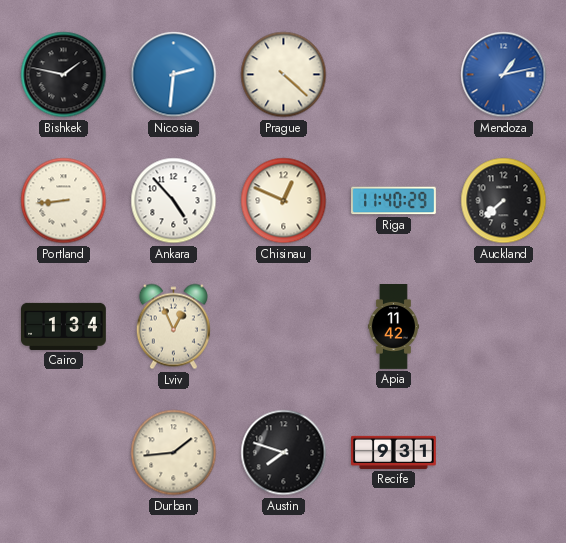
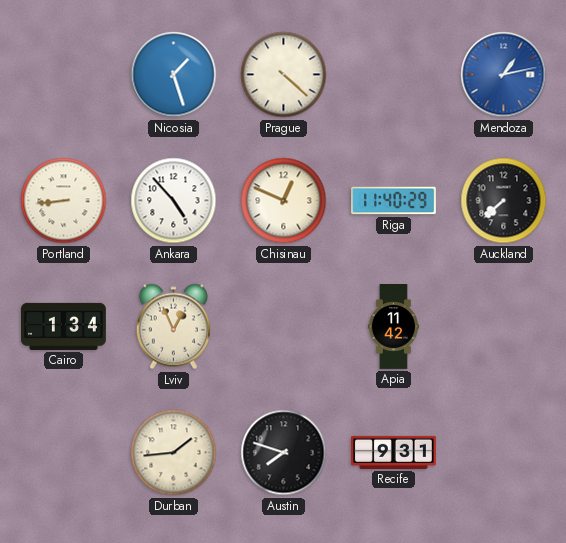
Bishkek: 1:47 -> none (64, 75)
Nicosia: 2:31 -> 1:27 (174, 75)
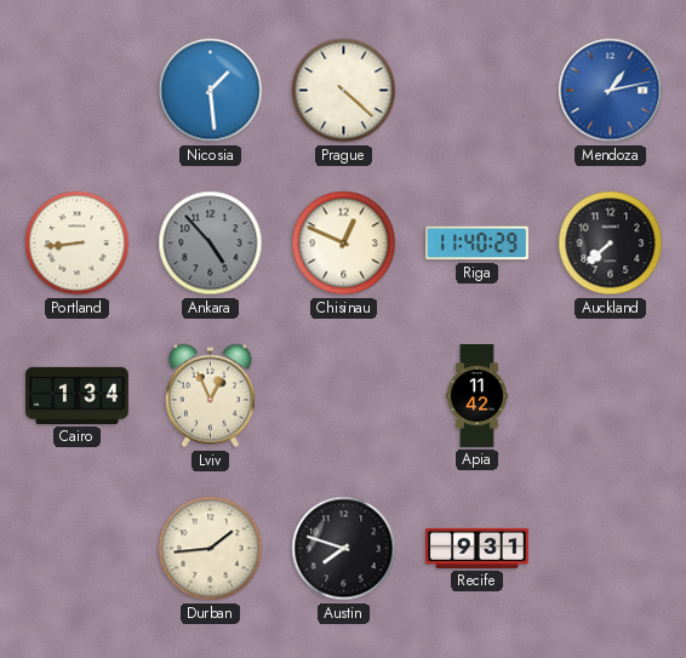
Nicosia: 1:27 -> 1:29 (211, 91)
Ankara dial: white -> grey (211, 244)
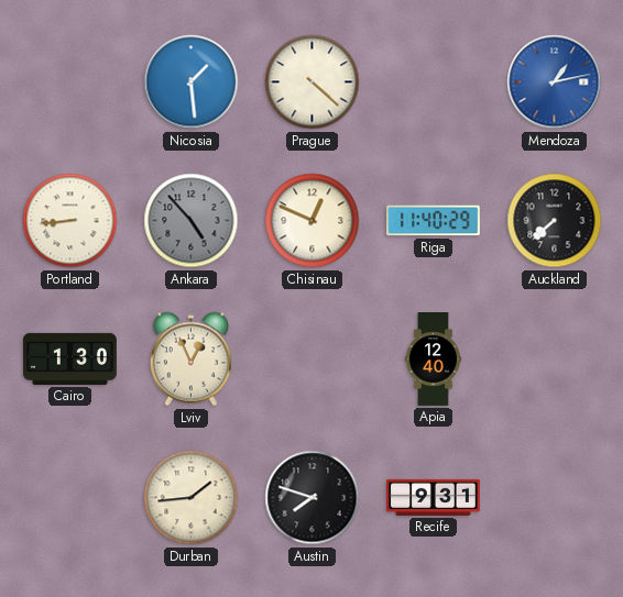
Cairo: 1:34 -> 1:30 (70, 358)
Apia: 11:42 -> 12:40 (433, 360)
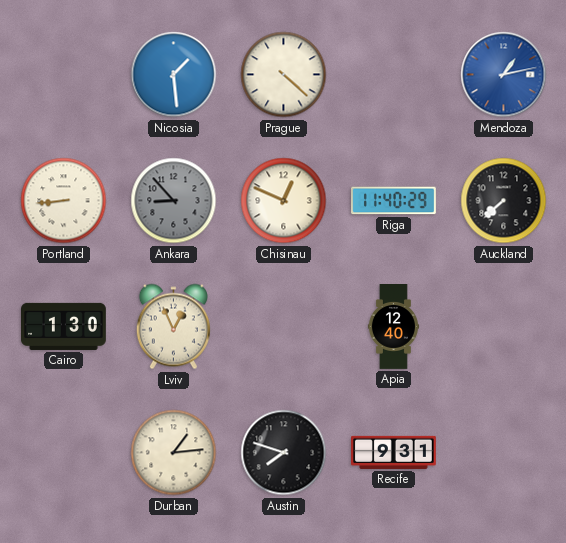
Ankara: 4:53 -> 8:53 (174, 201)
Durban: 1:44 -> 1:14 (174, 453)
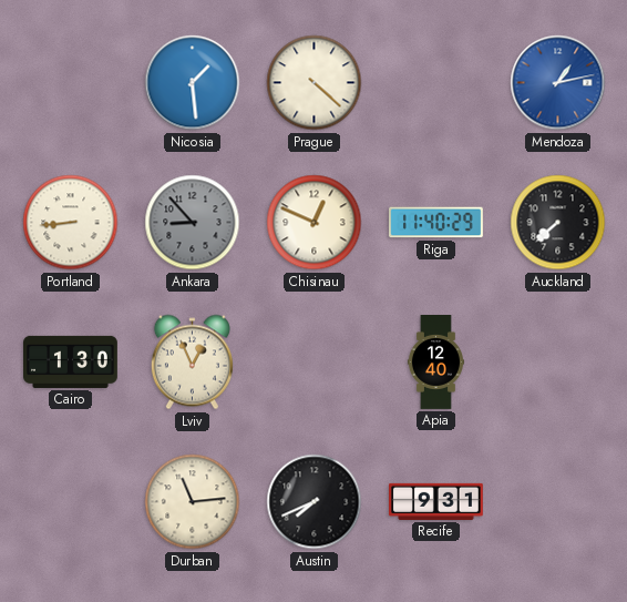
Durban: 1:14 -> 11:14 (193, 502)
Austin: 7:48 -> 7:41 (315, 502)
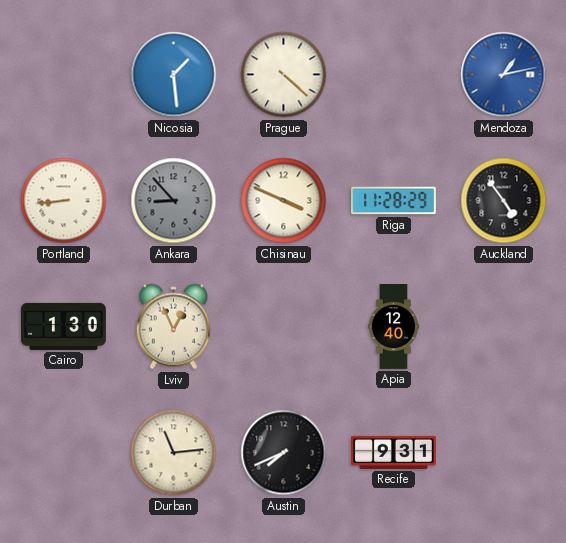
Chisinau: 12:49 -> 3:49 (284, 201)
Riga: 11:40 -> 11:28 (394, 201)
Auckland: 7:38 -> 4:54 (504, 201)
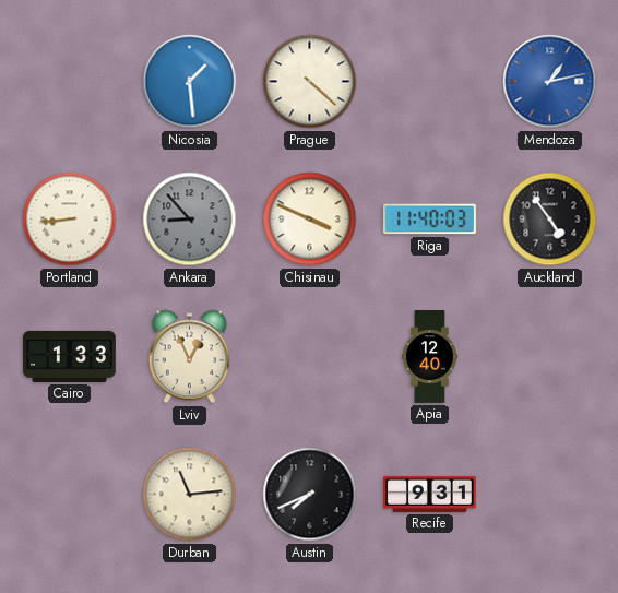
Riga: 11:28 -> 11:40 (430, 220)
Cairo: 1:30 -> 1:33 (70, 356)
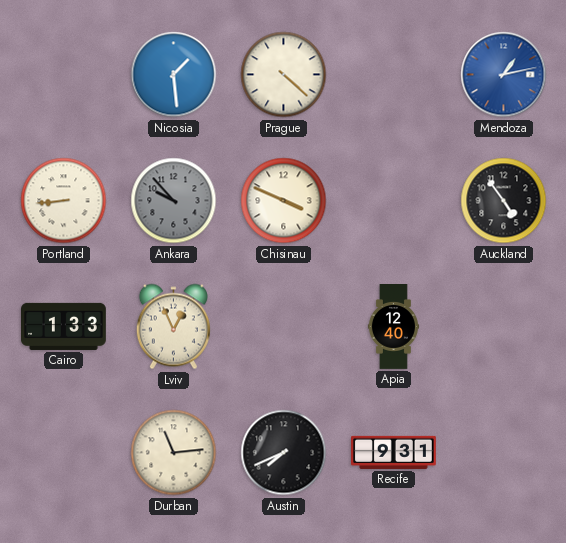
Ankara: 8:53 -> 9:53 (174, 201)
Riga: 11:40 -> none (430, 220)
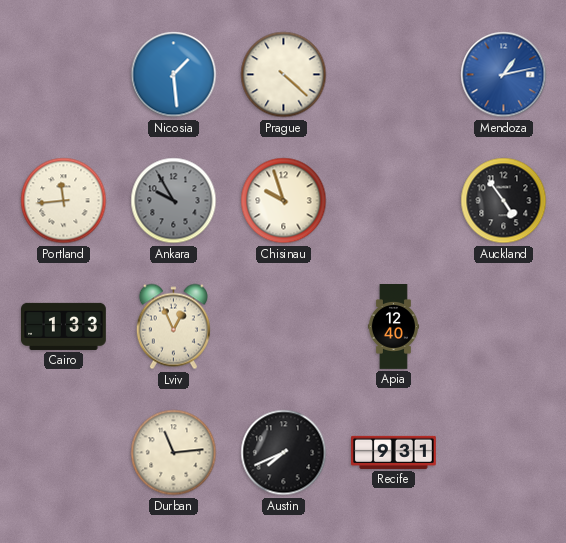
Portland: 8:44 -> 11:44 (64, 201)
Ankara: 9:53 -> 9:55 (174, 201)
Chisinau: 3:49 -> 9:57 (284, 201)
